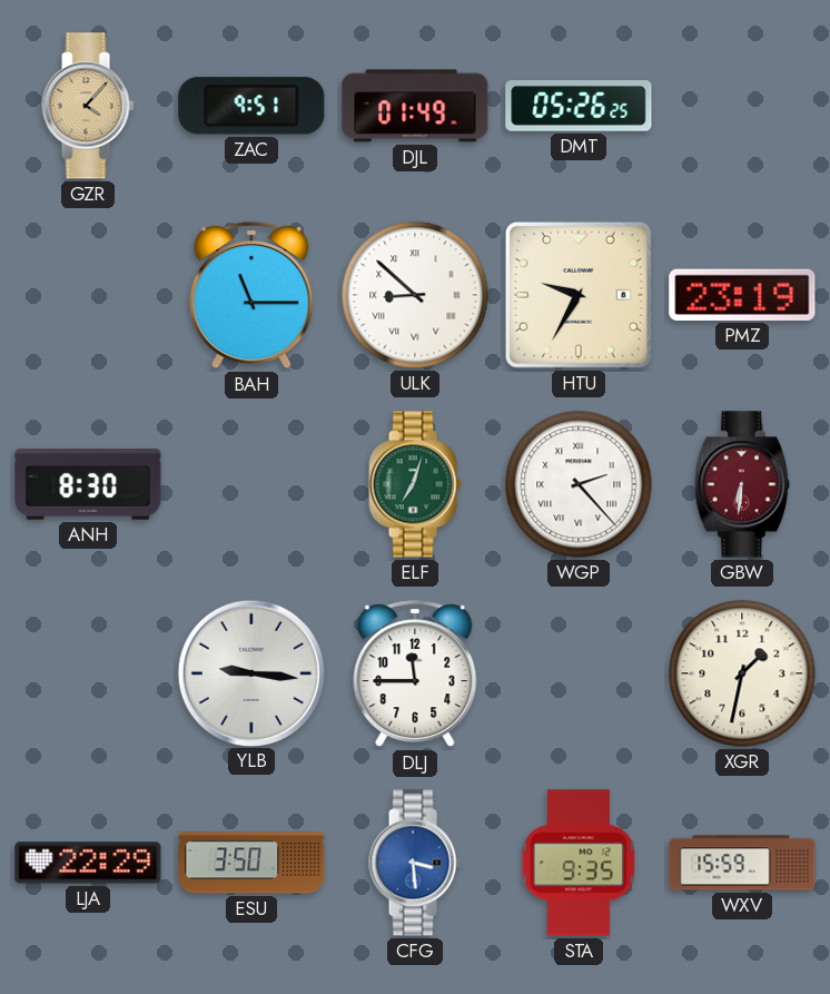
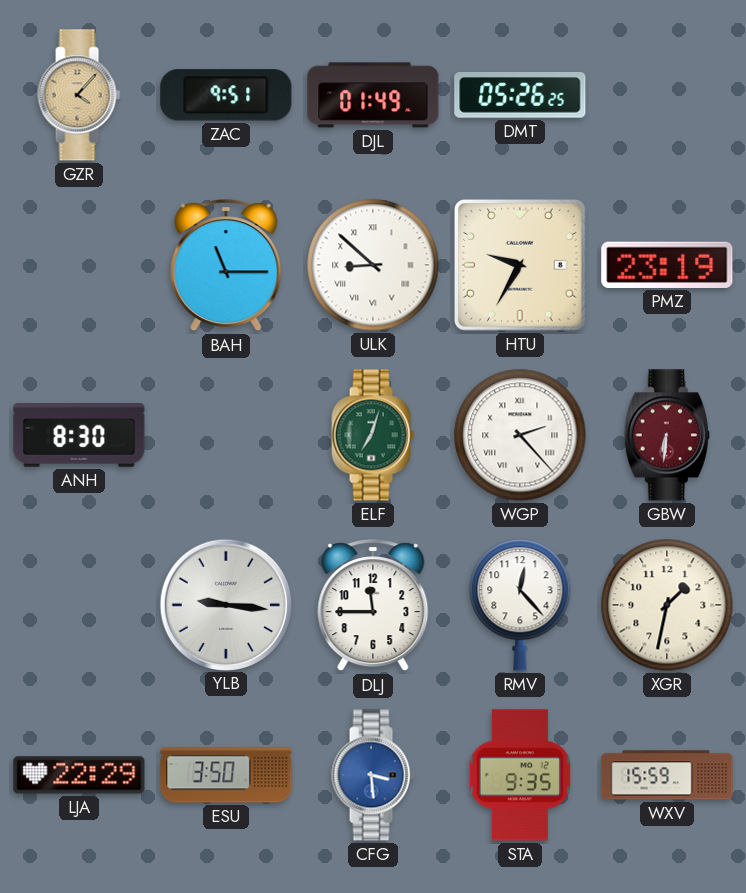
RMV: none -> 12:23 (520, 605)
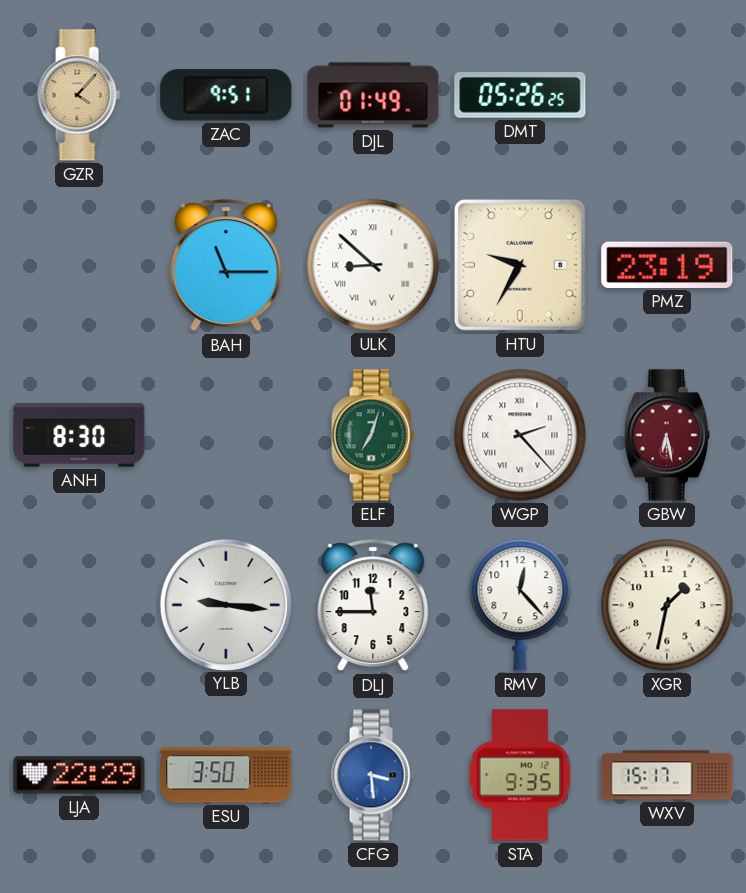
GBW: 6:31 -> 6:28 (667, 435)
WXV: 15:59 -> 15:17 (667, 775)
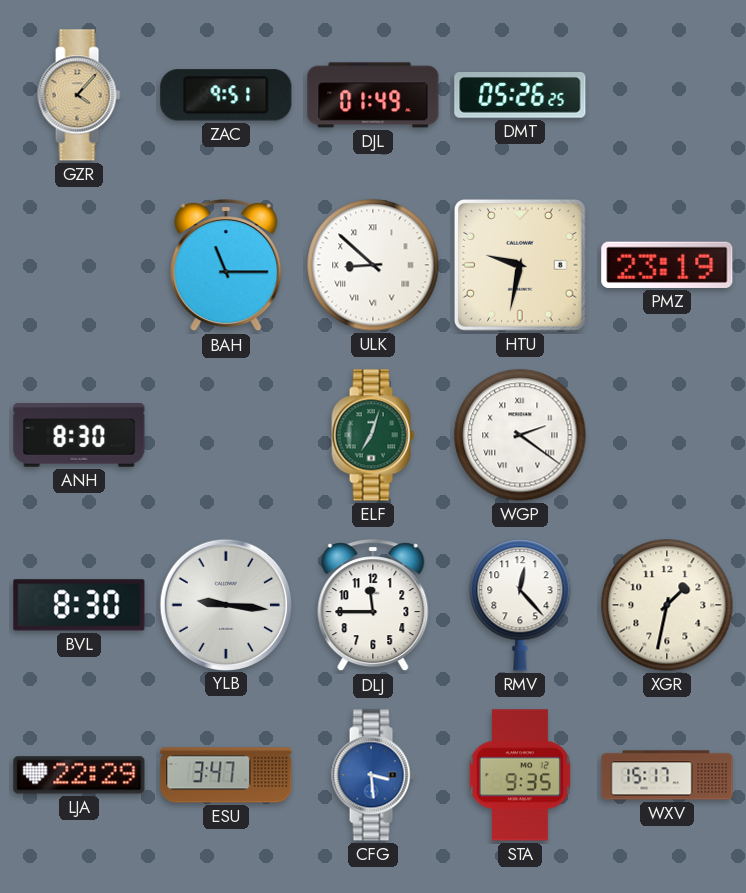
HTU: 9:35 -> 9:32 (520, 265)
WGP: 2:23 -> 2:21 (520, 435)
GBW: 6:28 -> none (667, 435)
BVL: none -> 8:30 (79, 605)
ESU: 3:50 -> 3:47 (226, 775)
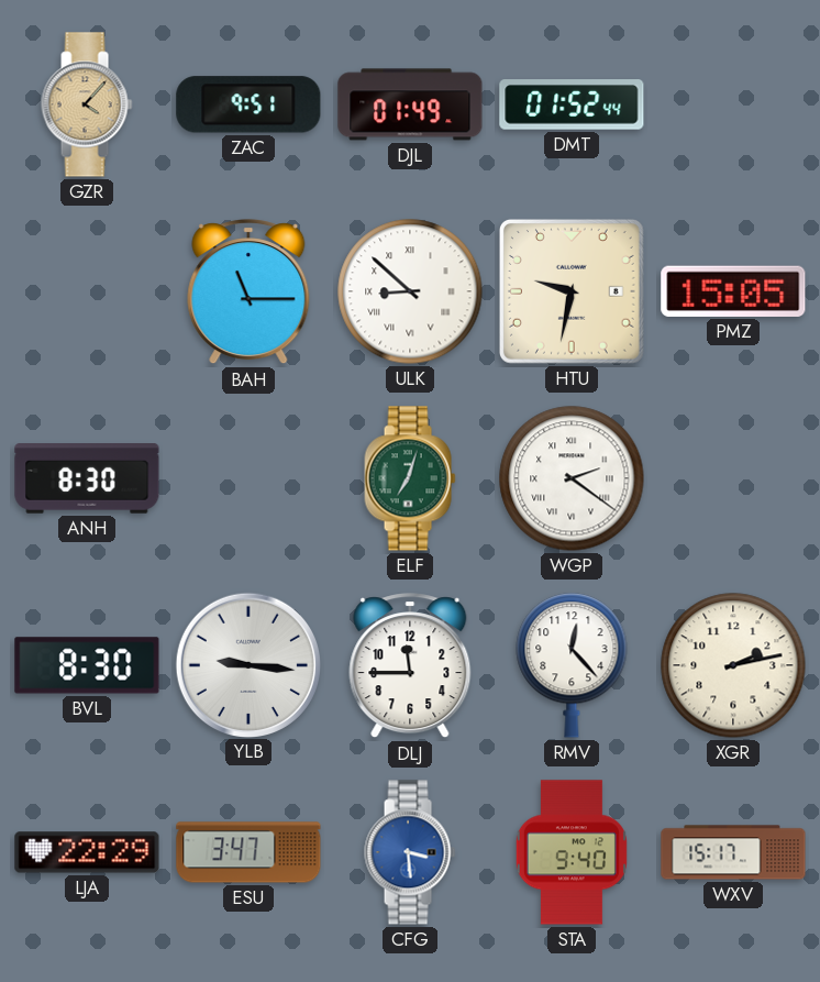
DMT: 05:26 -> 01:52 (572, 104)
PMZ: 23:19 -> 15:05 (733, 291)
XGR: 1:32 -> 2:13 (733, 665)
STA: 9:35 -> 9:40 (572, 852)
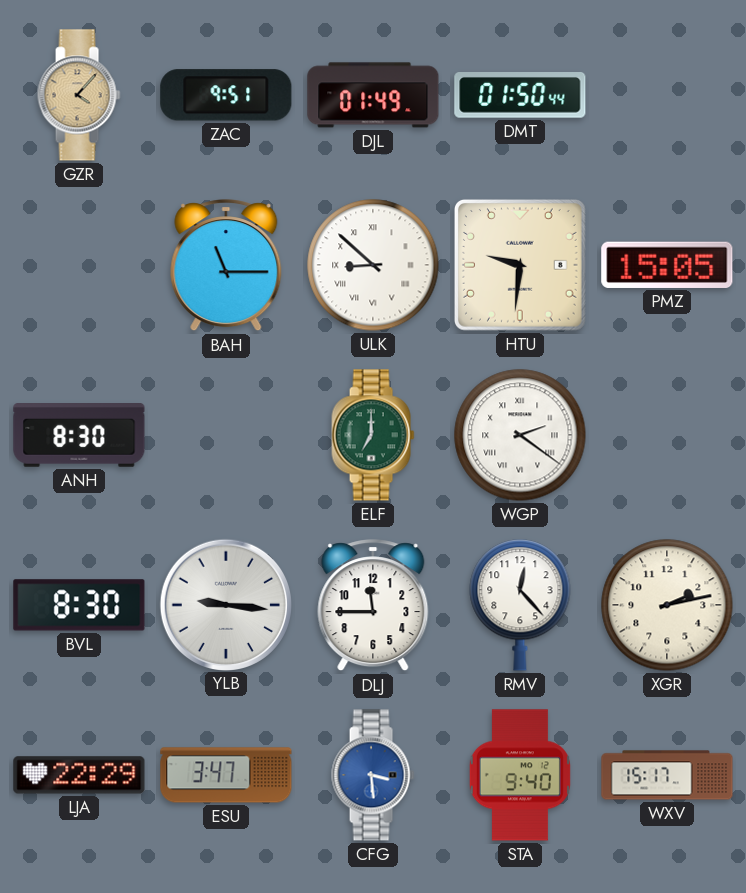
DMT: 01:52 -> 01:50 (520, 95)
HTU: 9:32 -> 9:31 (520, 265)
ELF: 7:03 -> 7:00 (373, 435)
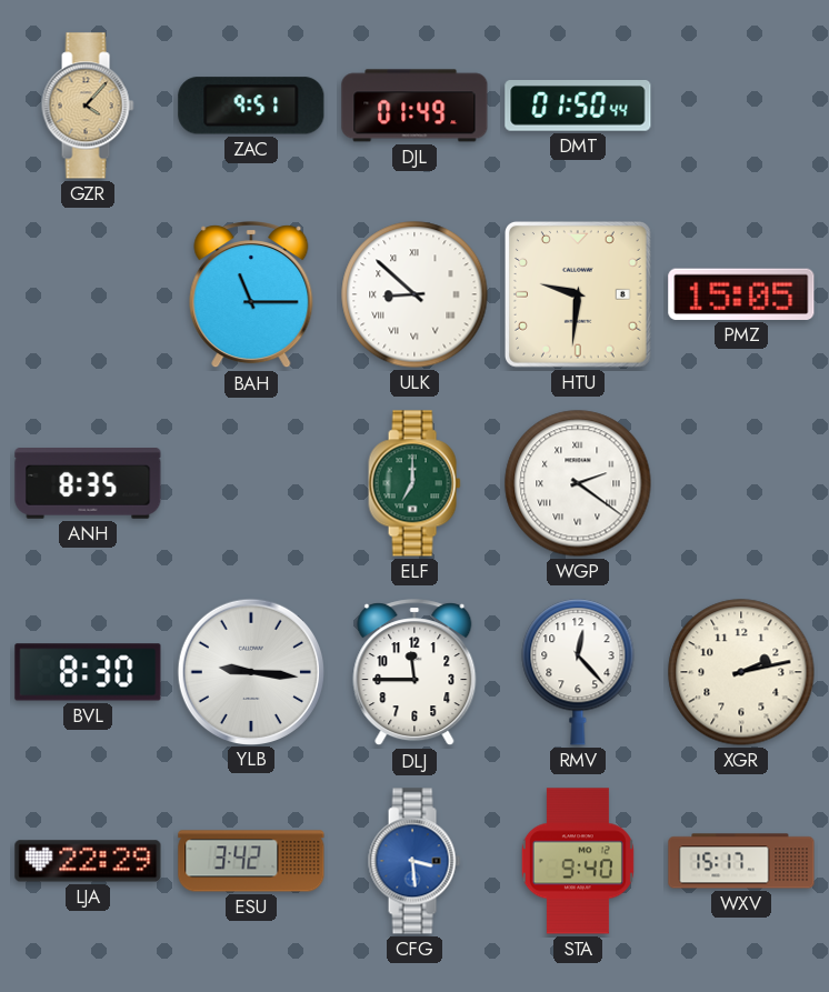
ANH: 8:30 -> 8:35 (88, 484)
ESU: 3:47 -> 3:42 (251, 861)
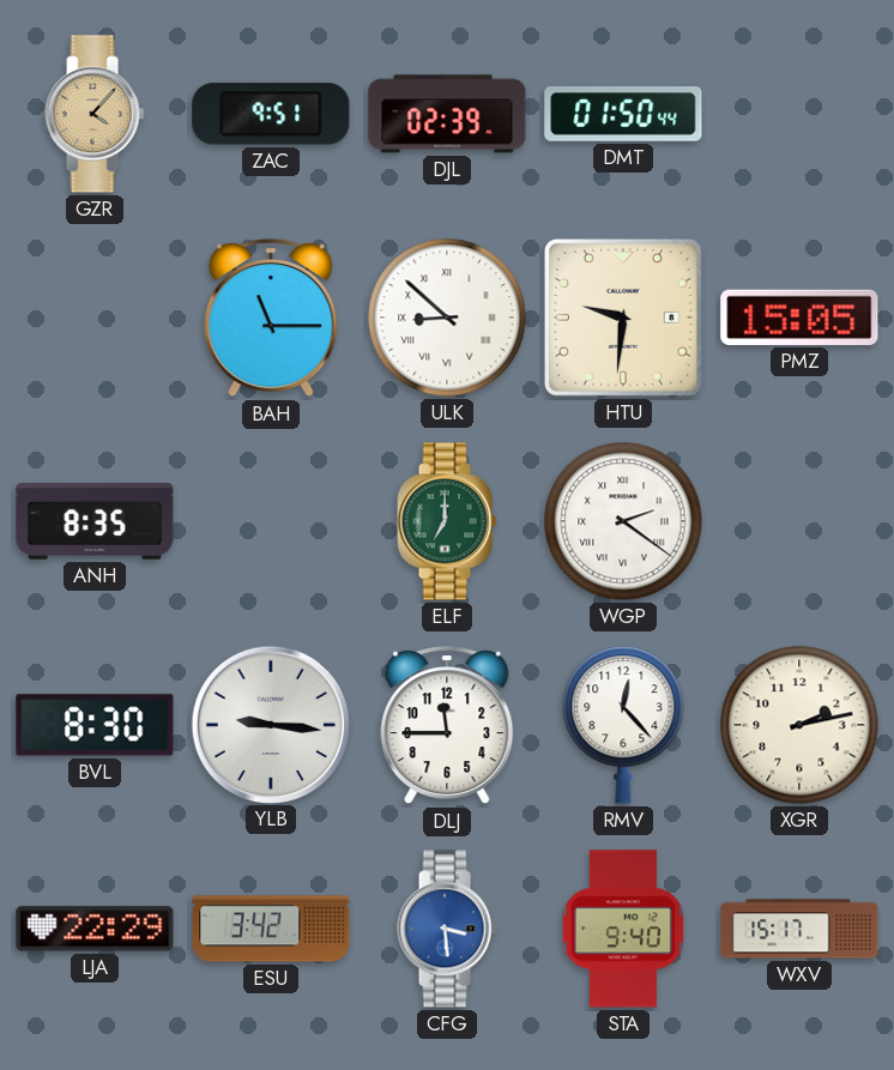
DJL: 01:49 -> 02:39 (447, 114)
